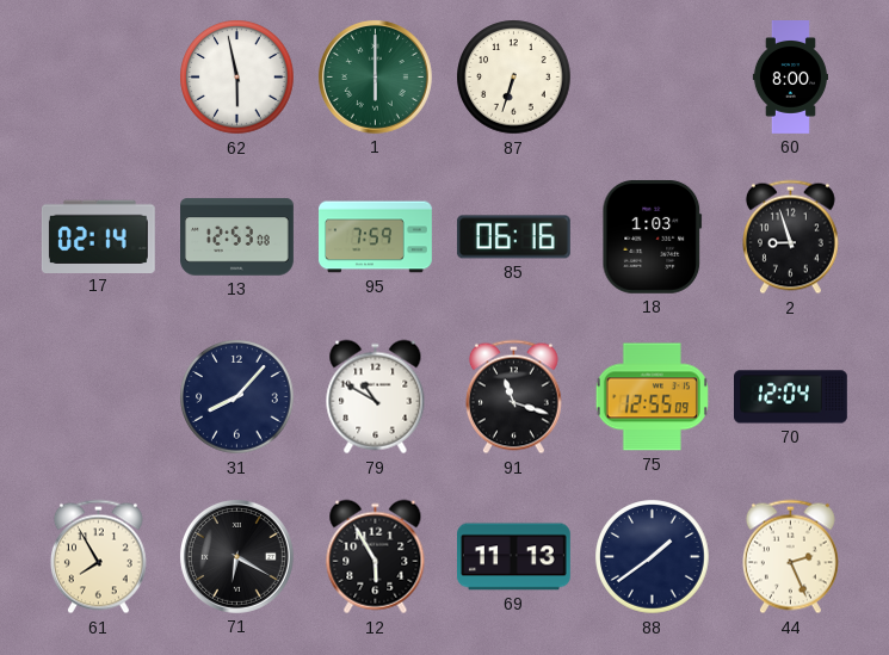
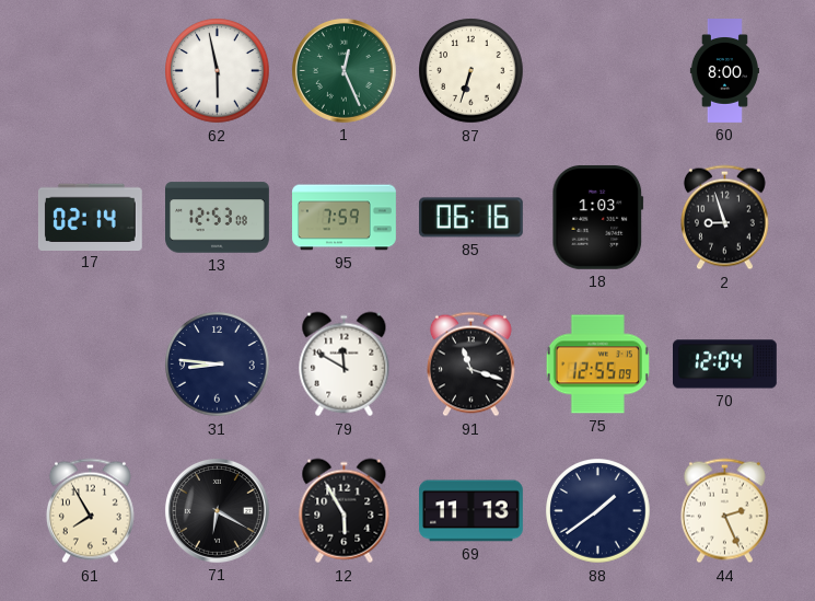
1: 6:00 -> 12:26 (344, 70)
31: 8:07 -> 8:46 (218, 365)
79: 10:50 -> 11:50 (345, 365)
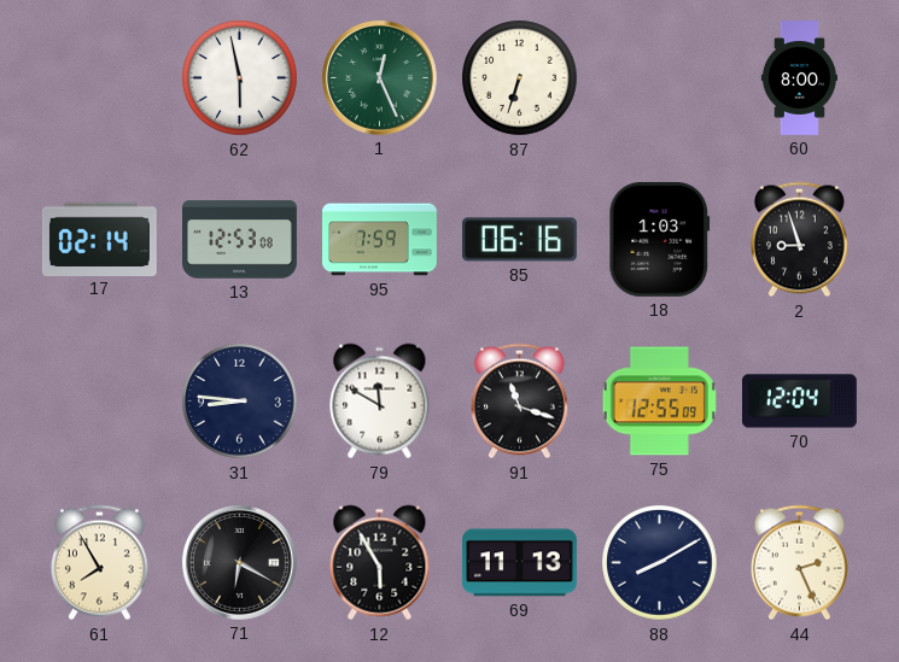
88: 1:39 -> 8:10 (660, 563)
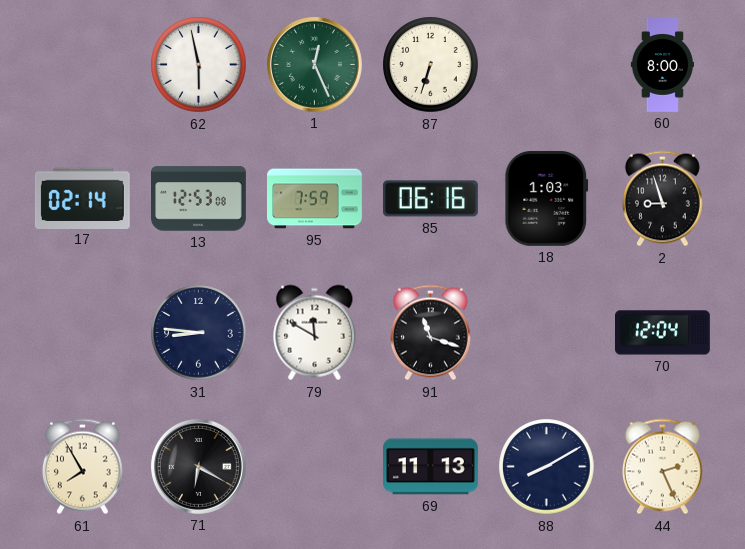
75: 12:55 -> none (659, 402)
12: 5:55 -> none (380, 563)
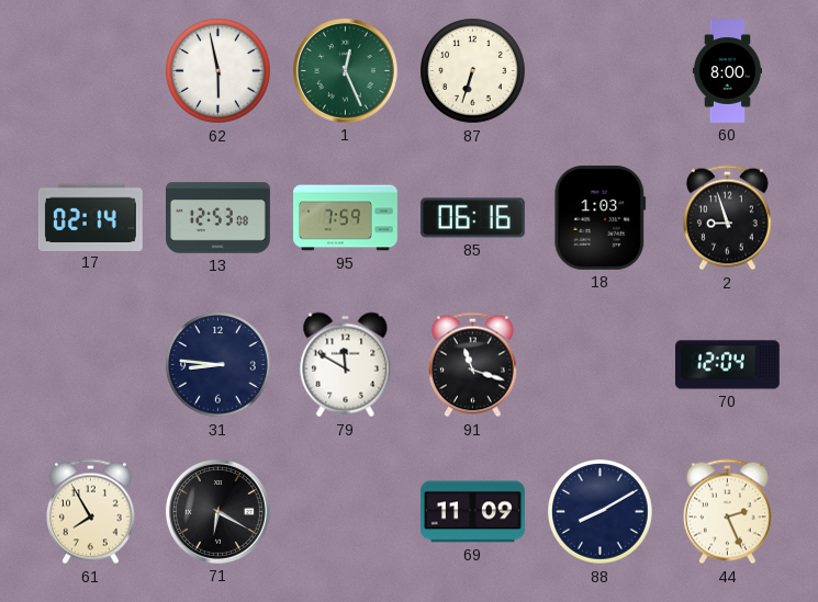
69: 11:13 -> 11:09 (473, 512)
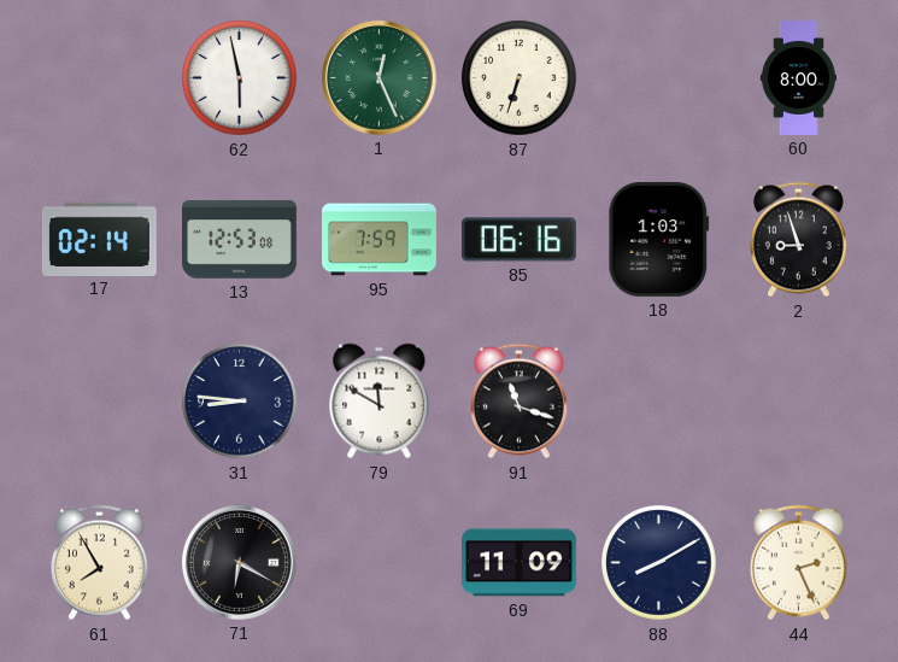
70: 12:04 -> none (728, 365)
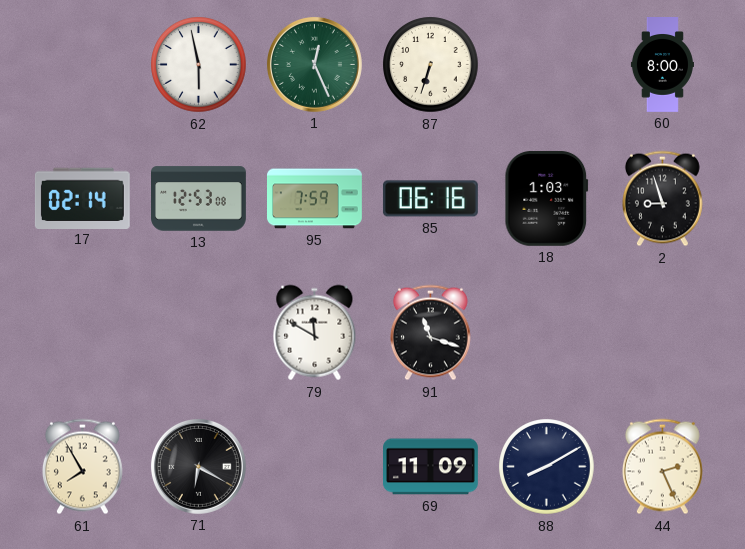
31: 8:46 -> none (240, 402)
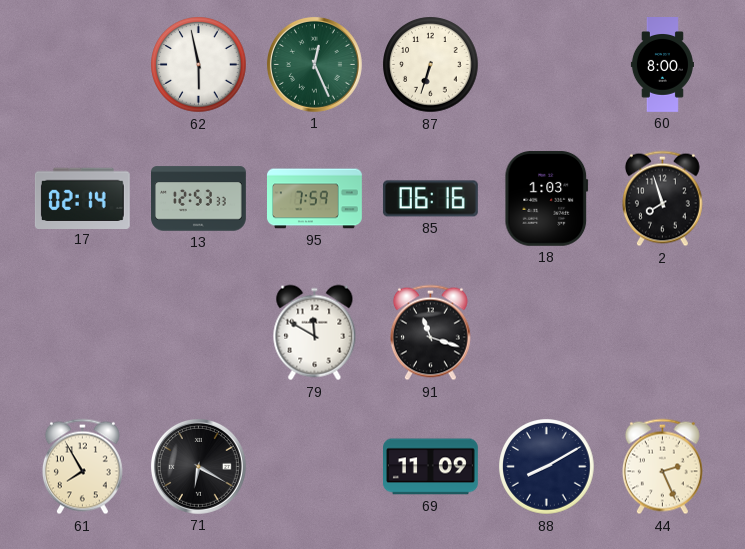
13: 12:53:08 -> 12:53:33 (199, 199)
2: 8:57 -> 7:57 (662, 199)
